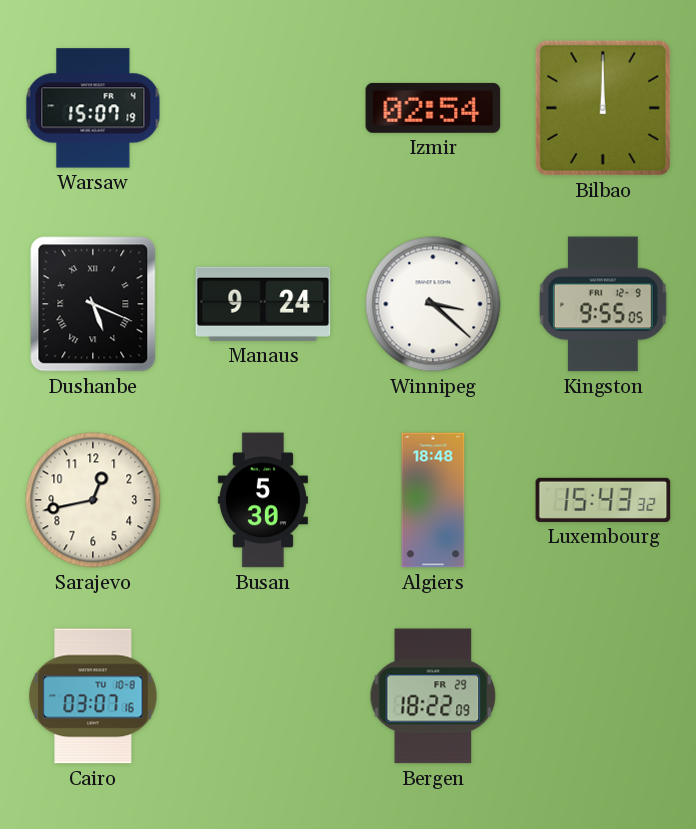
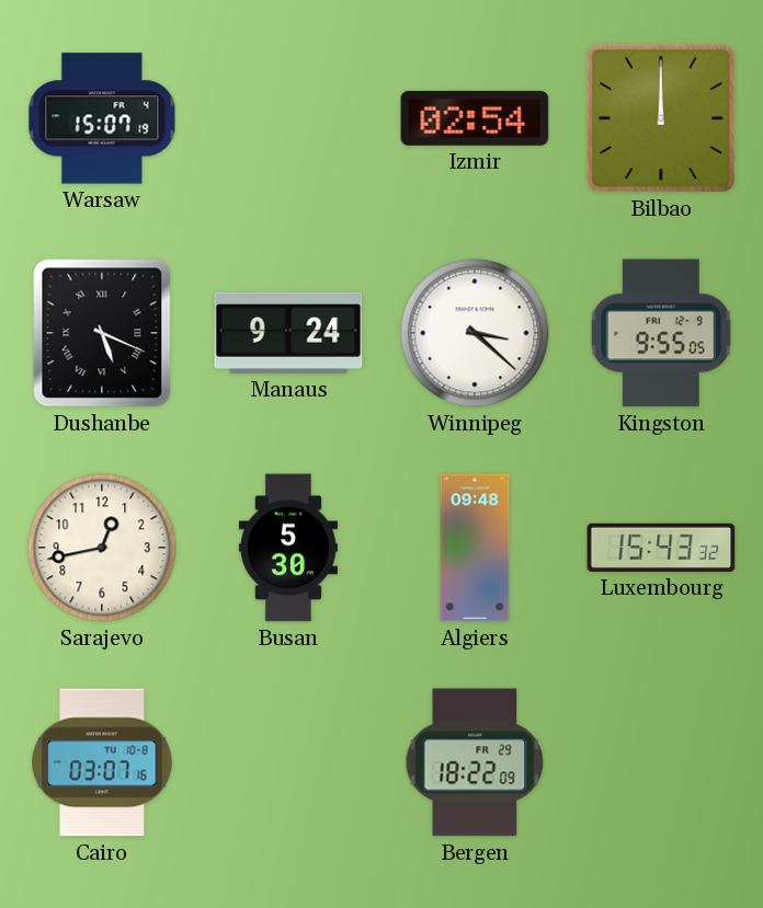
Algiers: 18:48 -> 09:48 (475, 548)
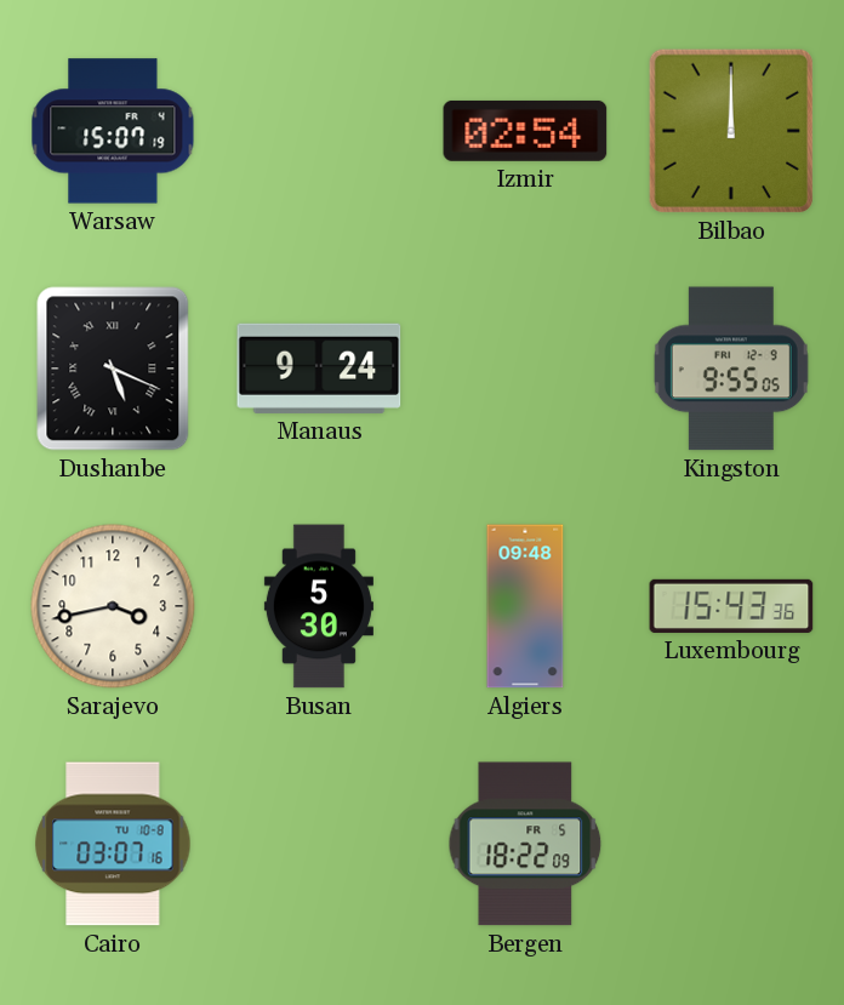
Winnipeg: 3:22 -> none (475, 333)
Sarajevo: 12:43 -> 3:43 (113, 606)
Luxembourg: 15:43:32 -> 15:43:36 (731, 606)
Bergen date: FR 29 -> FR 5 (525, 844)
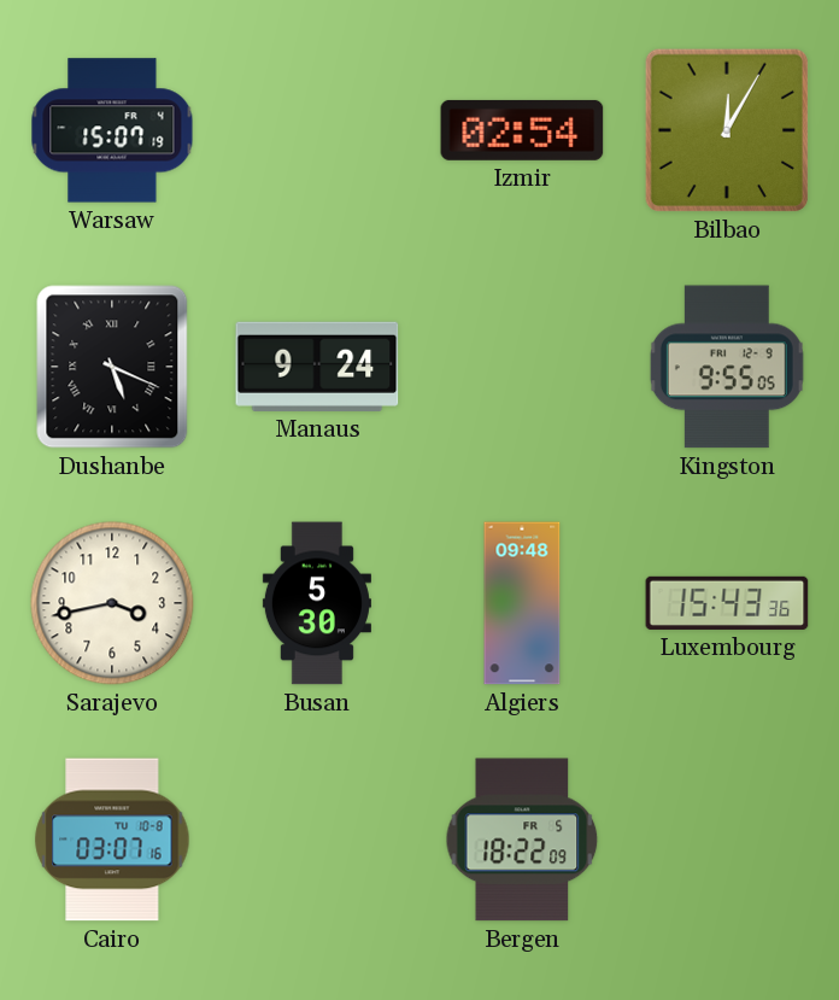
Bilbao: 12:00 -> 12:05 (727, 130)
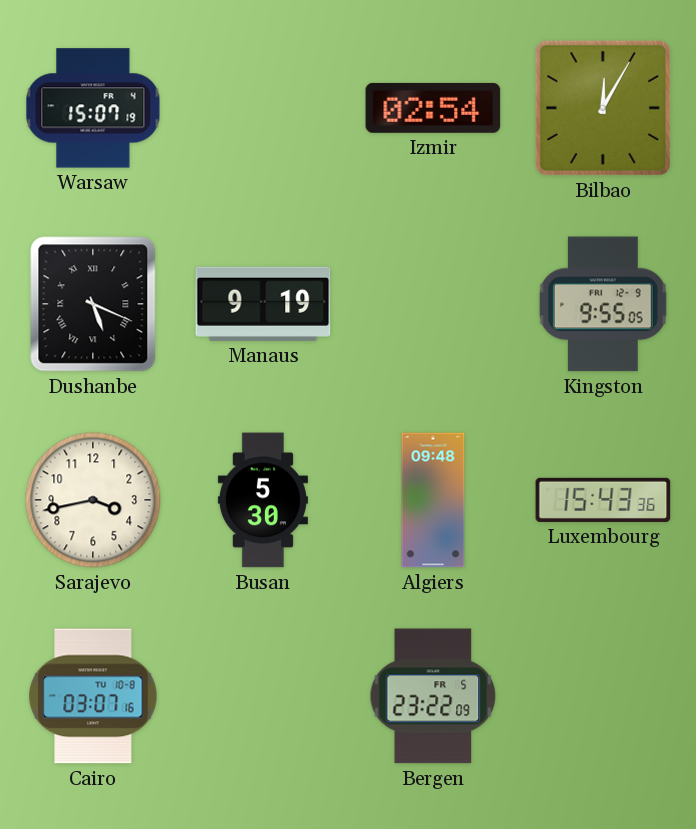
Manaus: 9:24 -> 9:19 (263, 304)
Bergen: 18:22 -> 23:22 (433, 696)
